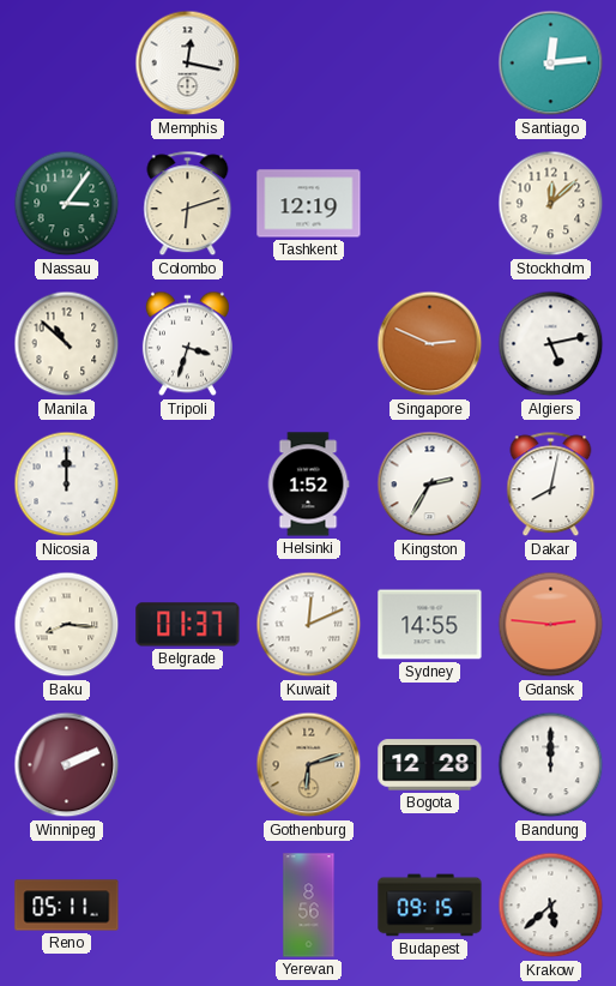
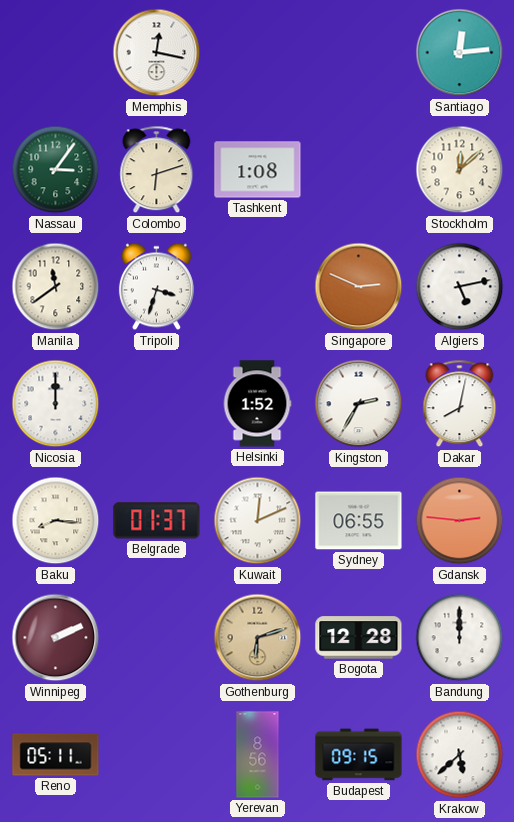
Tashkent: 12:19 -> 1:08 (258, 170)
Manila: 10:52 -> 11:39 (56, 287)
Sydney: 14:55 -> 06:55 (359, 521)
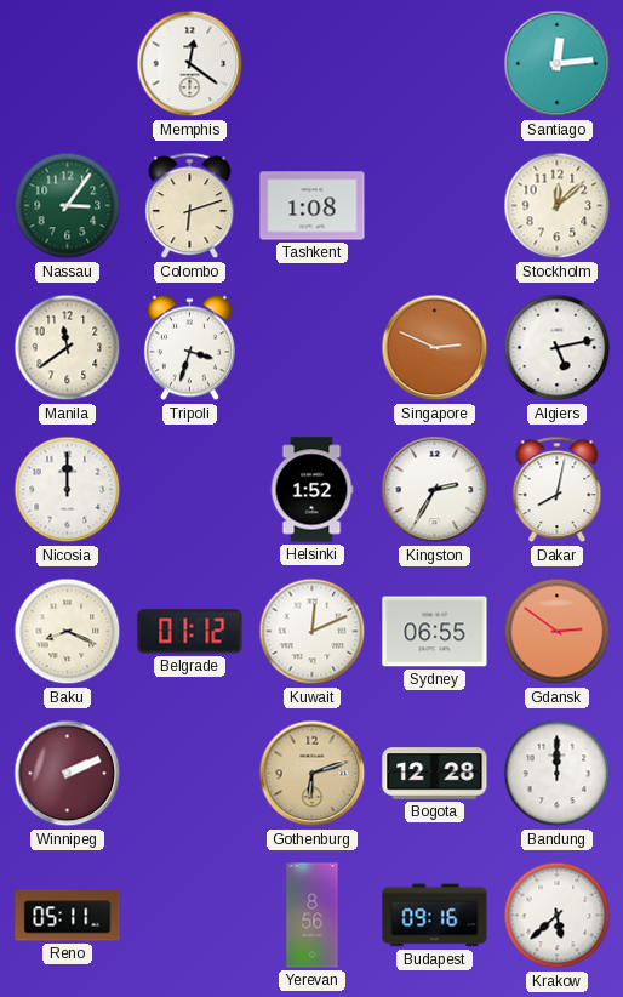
Memphis: 12:17 -> 12:21 (190, 64)
Baku: 8:16 -> 8:19 (68, 632)
Belgrade: 01:37 -> 01:12 (190, 632)
Gdansk: 2:46 -> 2:51 (558, 632)
Budapest: 09:15 -> 09:16 (435, 916)
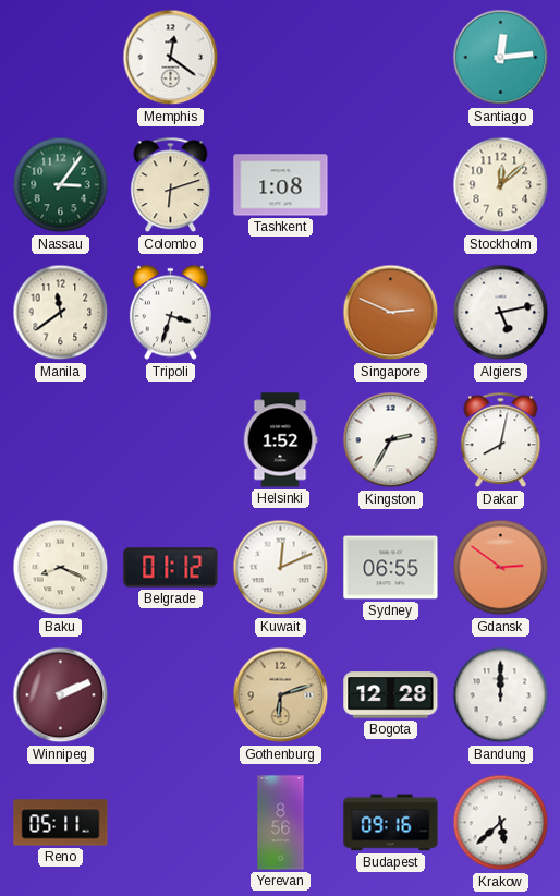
Nicosia: 12:00 -> none (68, 490)
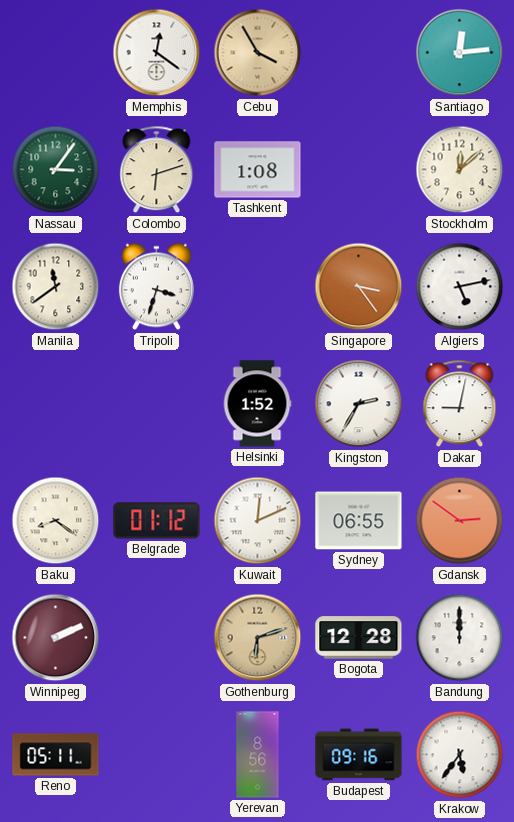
Cebu: none -> 3:55 (258, 53)
Singapore: 2:49 -> 3:24 (359, 287)
Dakar: 8:02 -> 9:02 (460, 404)
Baku: 8:19 -> 8:21 (56, 521)
Krakow: 5:38 -> 5:36 (460, 755)
